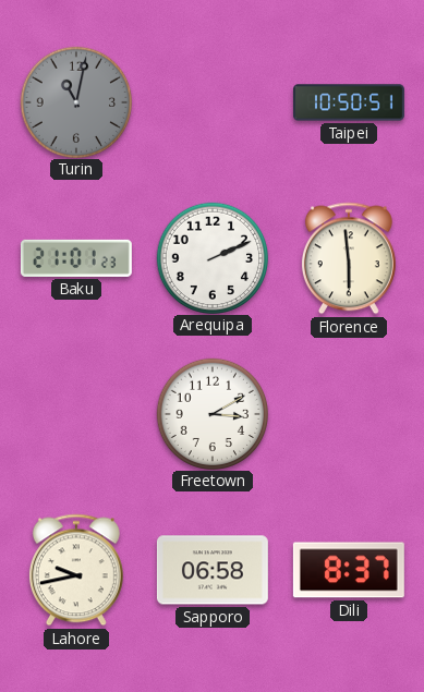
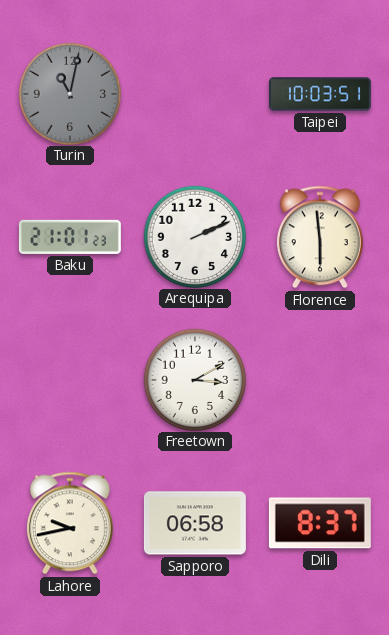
Taipei: 10:50 -> 10:03 (320, 94)
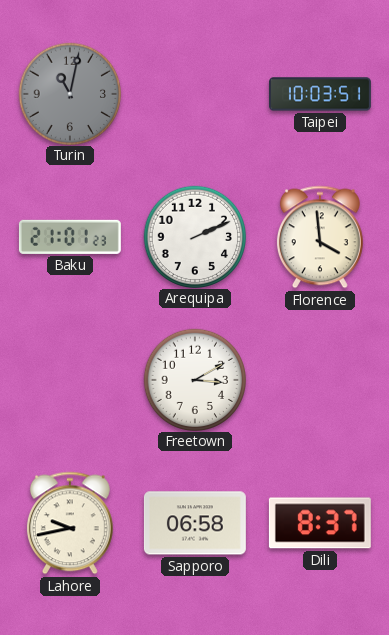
Florence: 5:59 -> 3:59 (320, 237)
